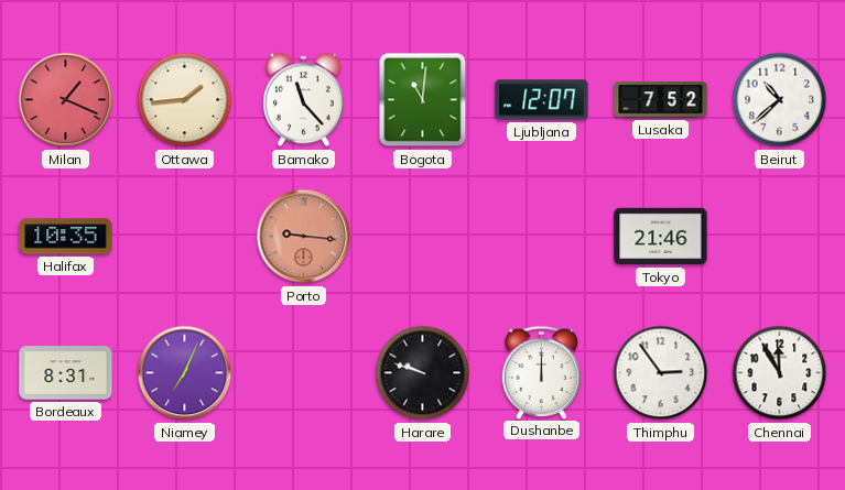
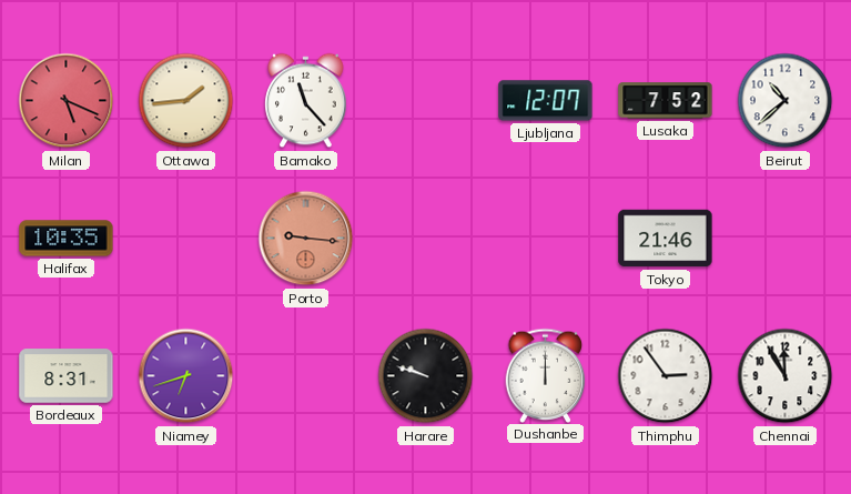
Milan: 1:19 -> 5:19 (67, 101)
Bogota: 11:01 -> none (423, 100)
Niamey: 7:04 -> 6:42 (186, 376)
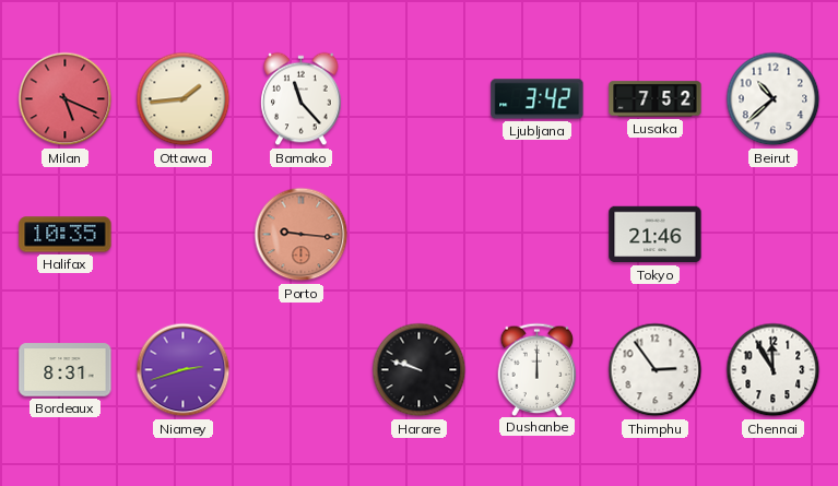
Ljubljana: 12:07 -> 3:42 (538, 99)
Niamey: 6:42 -> 2:42 (184, 370)
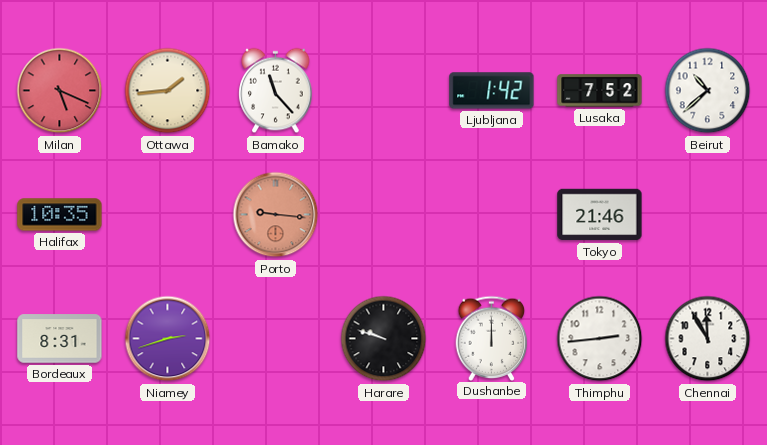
Ljubljana: 3:42 -> 1:42 (492, 91)
Thimphu: 2:54 -> 2:44 (600, 339)
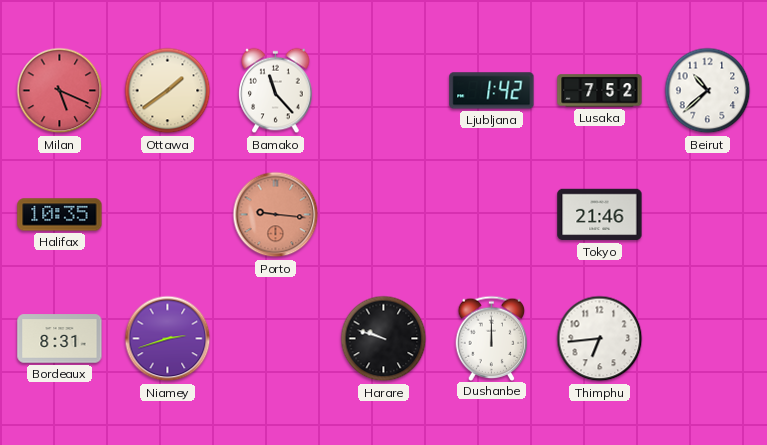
Ottawa: 1:44 -> 1:39 (168, 91)
Thimphu: 2:44 -> 6:44 (600, 339)
Chennai: 11:55 -> none (708, 339)
